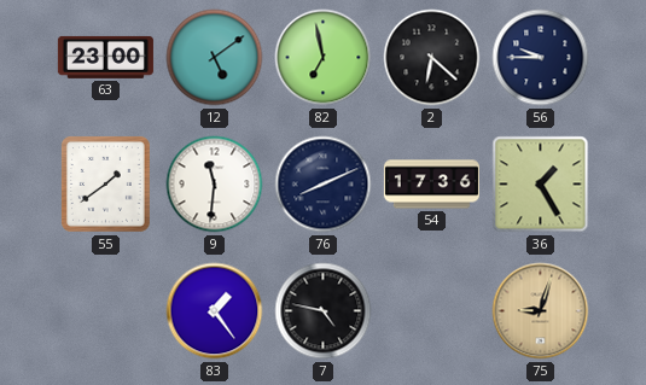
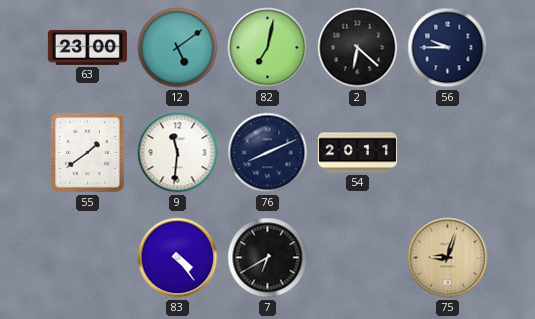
82: 6:58 -> 7:02 (268, 48)
54: 17:36 -> 20:11 (357, 153)
36: 1:25 -> none (541, 185)
83: 1:24 -> 4:24 (178, 258)
7: 4:47 -> 6:40 (268, 258)
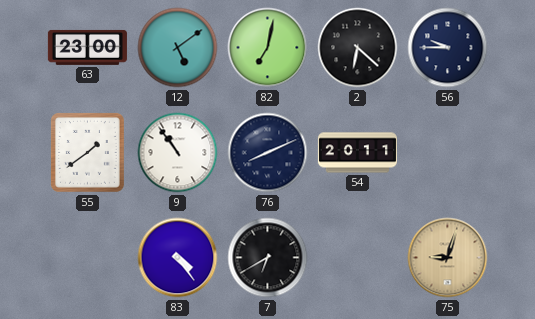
9: 11:31 -> 10:54 (178, 153)
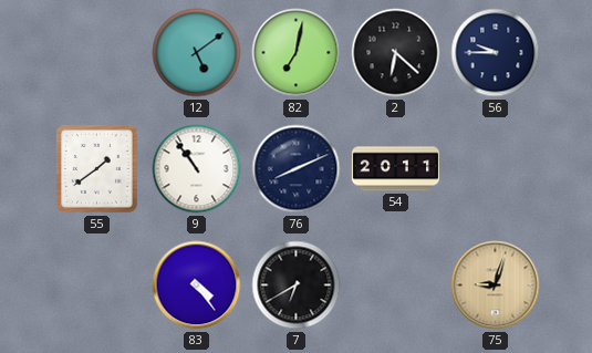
63: 23:00 -> none (87, 47)
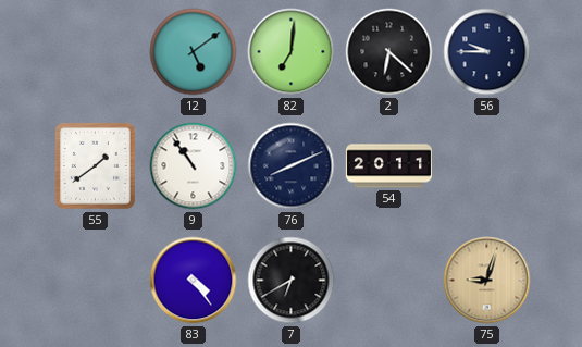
82: 7:02 -> 7:01 (292, 52)
